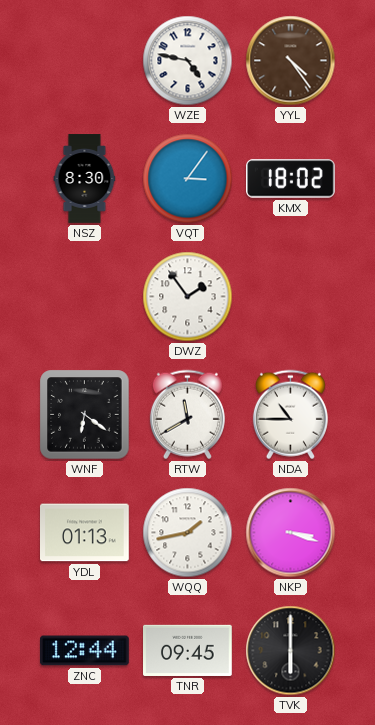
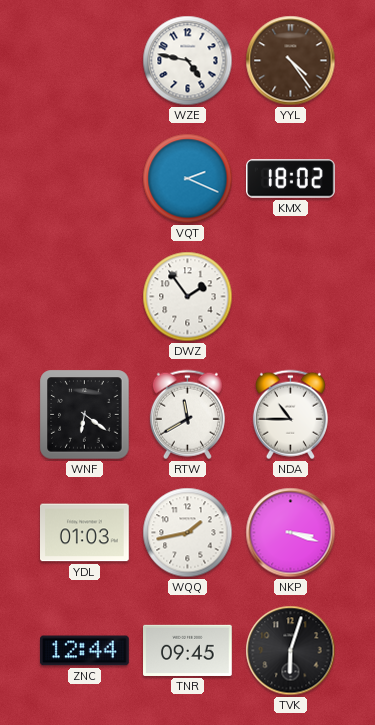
NSZ: 8:30 -> none (85, 179)
VQT: 3:06 -> 2:19 (188, 179)
YDL: 01:13 -> 01:03 (85, 533)
TVK: 6:00 -> 6:03 (291, 651)
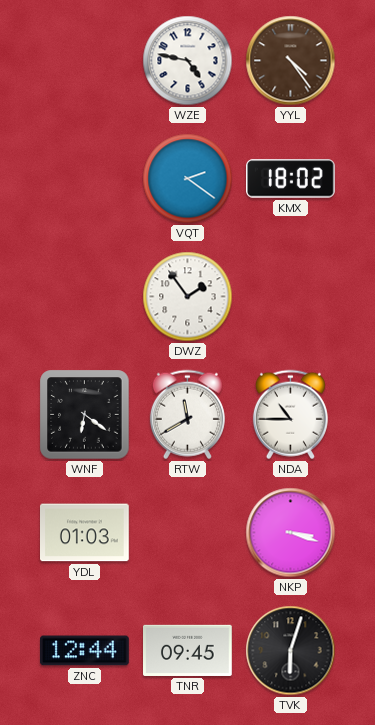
VQT: 2:19 -> 2:21 (188, 179)
WQQ: 1:43 -> none (188, 533)
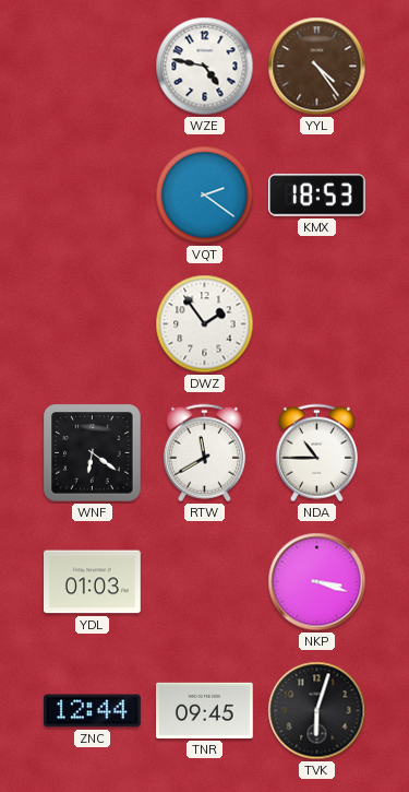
KMX: 18:02 -> 18:53 (317, 196)
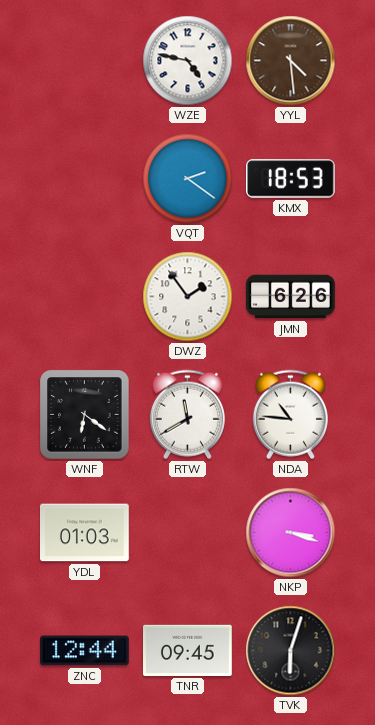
YYL: 4:24 -> 4:29 (291, 61)
JMN: none -> 6:26 (291, 297)
NDA: 10:45 -> 10:46 (290, 415)
